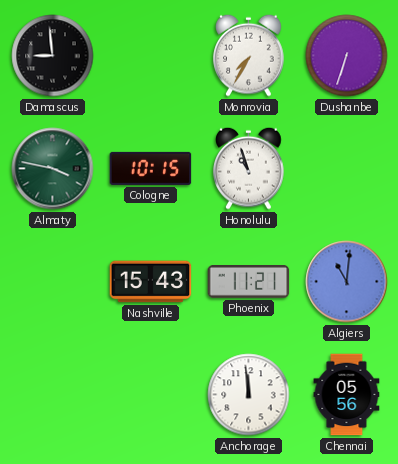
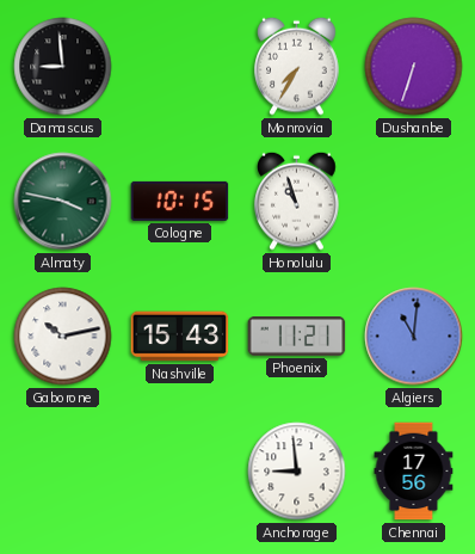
Gaborone: none -> 10:13 (63, 337)
Anchorage: 11:59 -> 8:59 (297, 472)
Chennai: 05:56 -> 17:56 (414, 472)
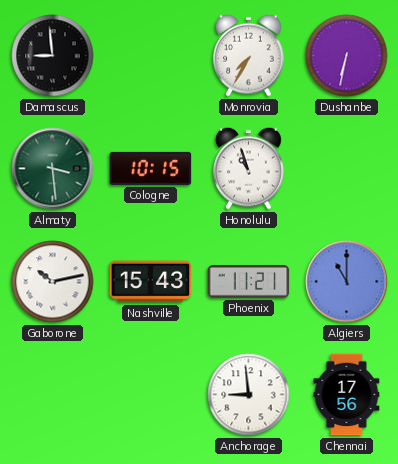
Dushanbe: 6:33 -> 6:32 (347, 56)
Almaty: 3:47 -> 3:29 (53, 169)
Algiers: 11:01 -> 11:00 (347, 282)
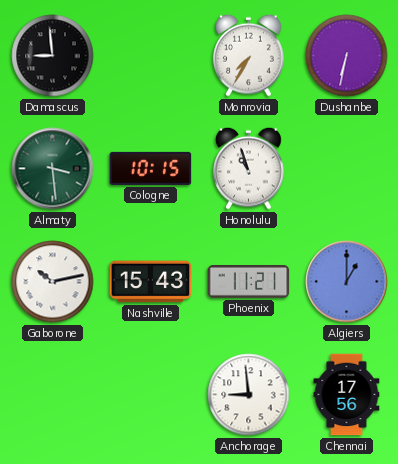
Algiers: 11:00 -> 1:00 (347, 282)
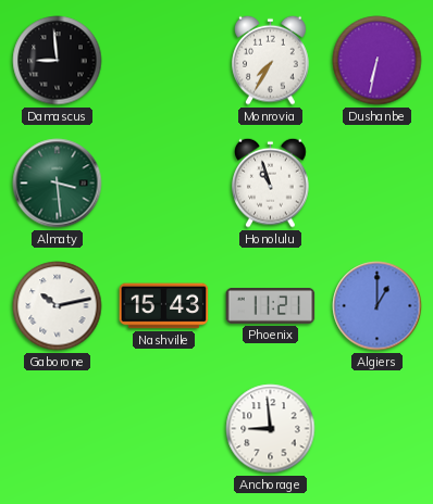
Cologne: 10:15 -> none (151, 168)
Chennai: 17:56 -> none (347, 395)
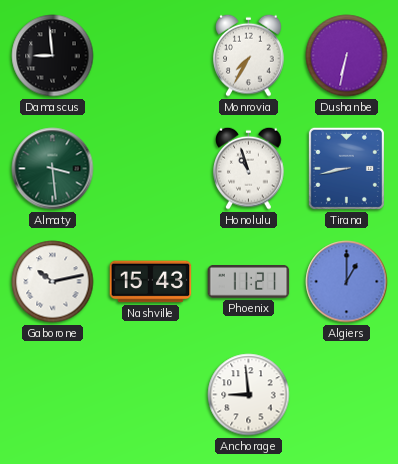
Tirana: none -> 8:43 (346, 168)
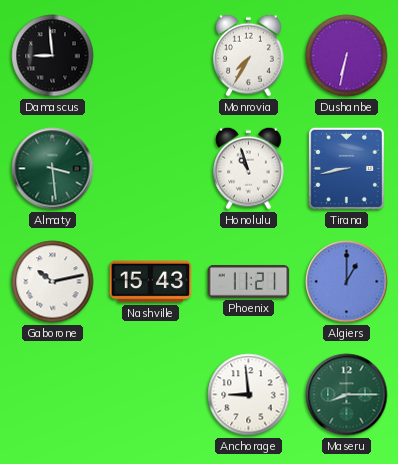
Maseru: none -> 8:15 (347, 395)
